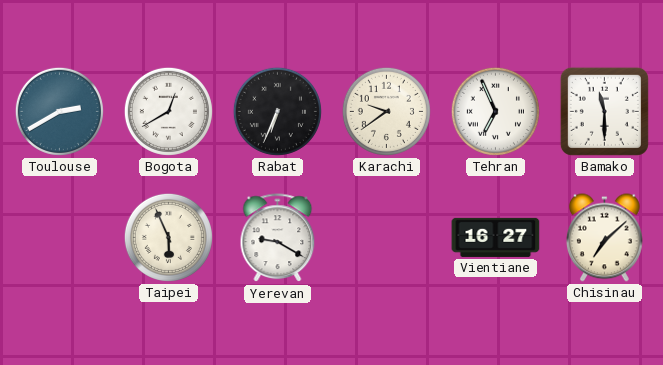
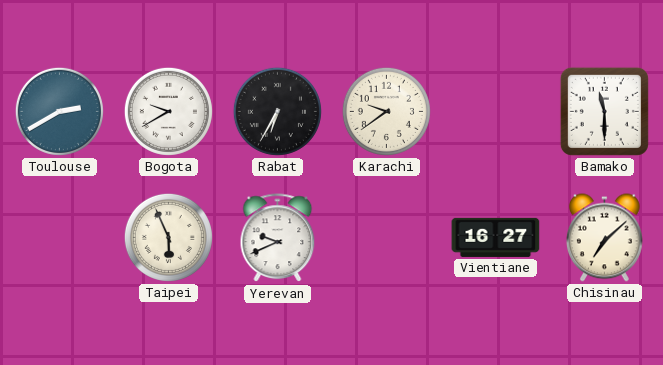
Bogota: 12:40 -> 9:40 (168, 111)
Rabat: 6:34 -> 6:35 (277, 111)
Tehran: 6:56 -> none (495, 111)
Yerevan: 9:20 -> 9:41 (278, 238)
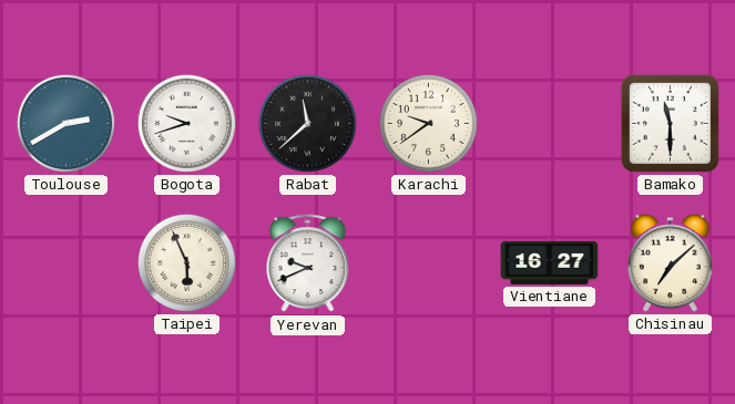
Bogota: 9:40 -> 9:42 (186, 123)
Rabat: 6:35 -> 11:38 (307, 123)
